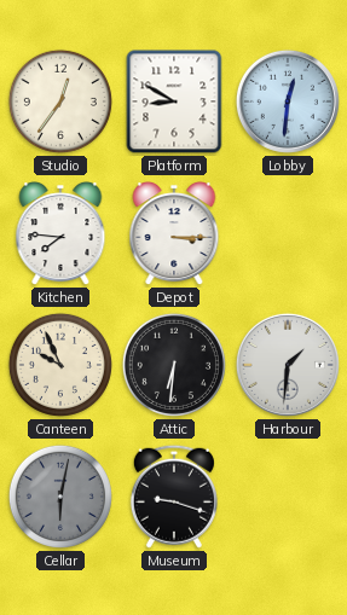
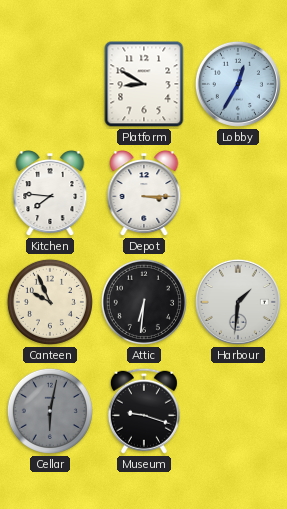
Studio: 12:36 -> none (60, 101)
Lobby: 12:31 -> 12:35 (238, 84)
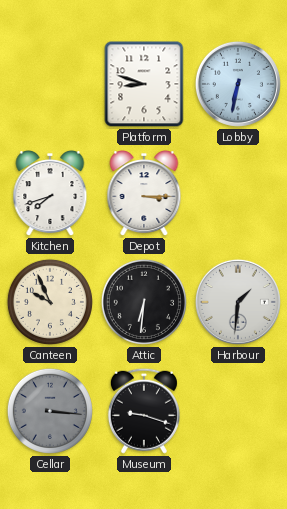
Platform: 8:50 -> 8:48 (144, 84)
Lobby: 12:35 -> 6:32 (238, 84)
Kitchen: 7:46 -> 7:42 (50, 194)
Cellar: 6:02 -> 3:16 (50, 411)
